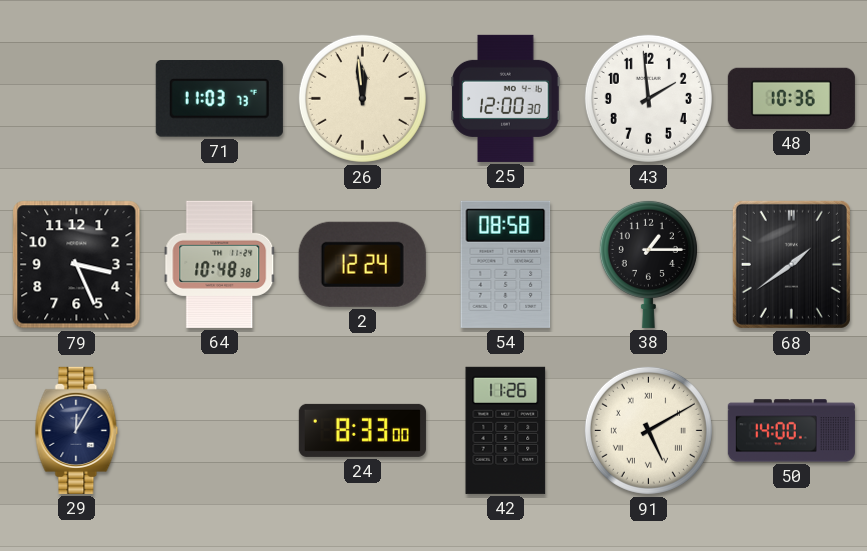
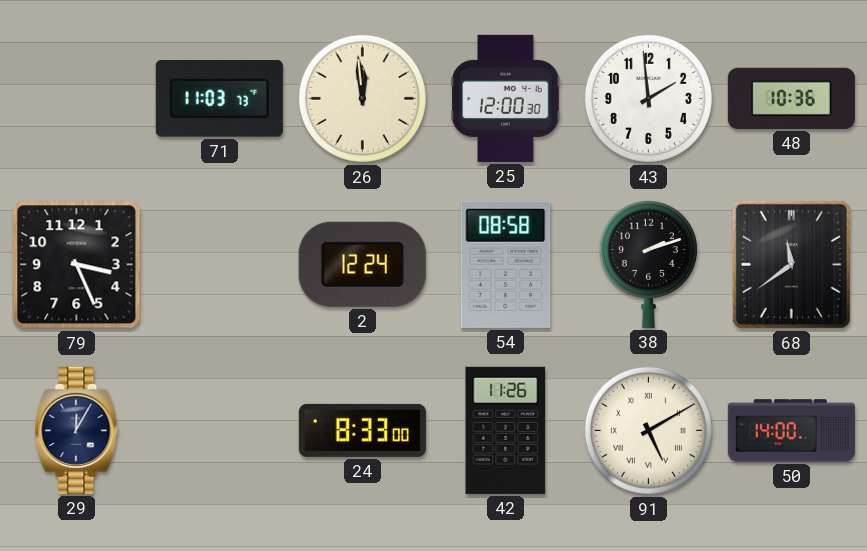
64: 10:48 -> none (220, 264)
38: 1:15 -> 2:12 (648, 264)
68: 1:39 -> 11:39 (791, 264)
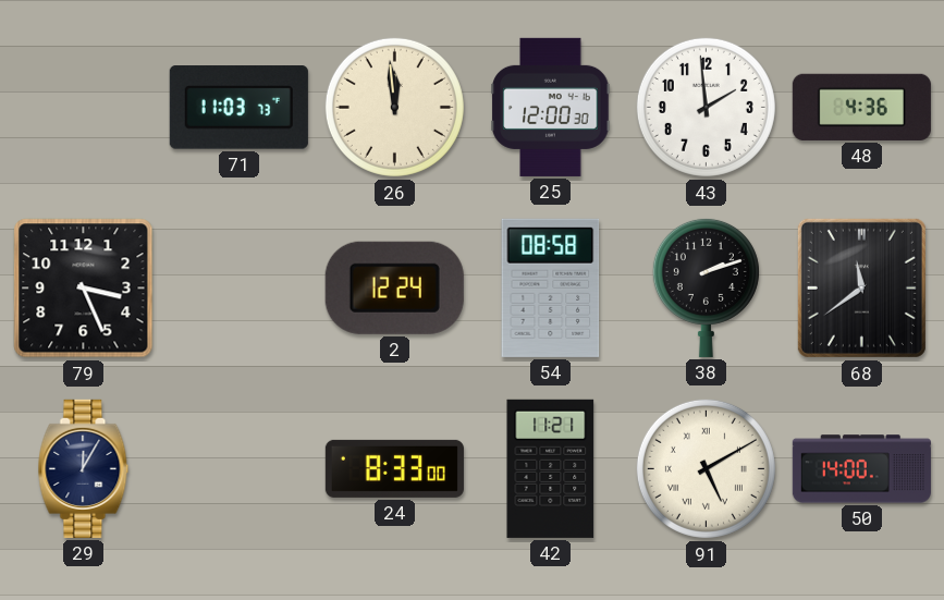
48: 10:36 -> 4:36 (861, 107)
42: 11:26 -> 11:21 (551, 468)
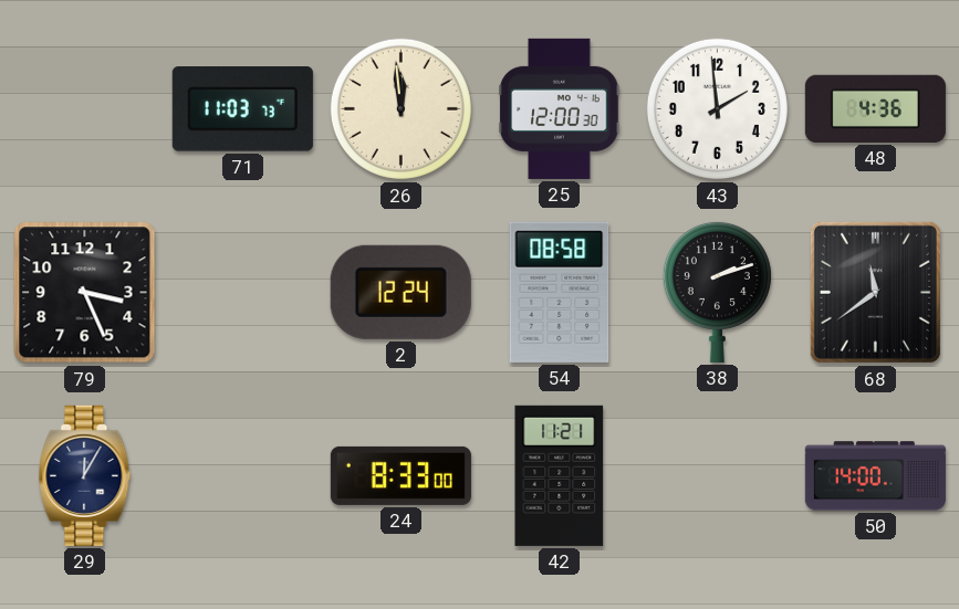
91: 5:10 -> none (706, 468)
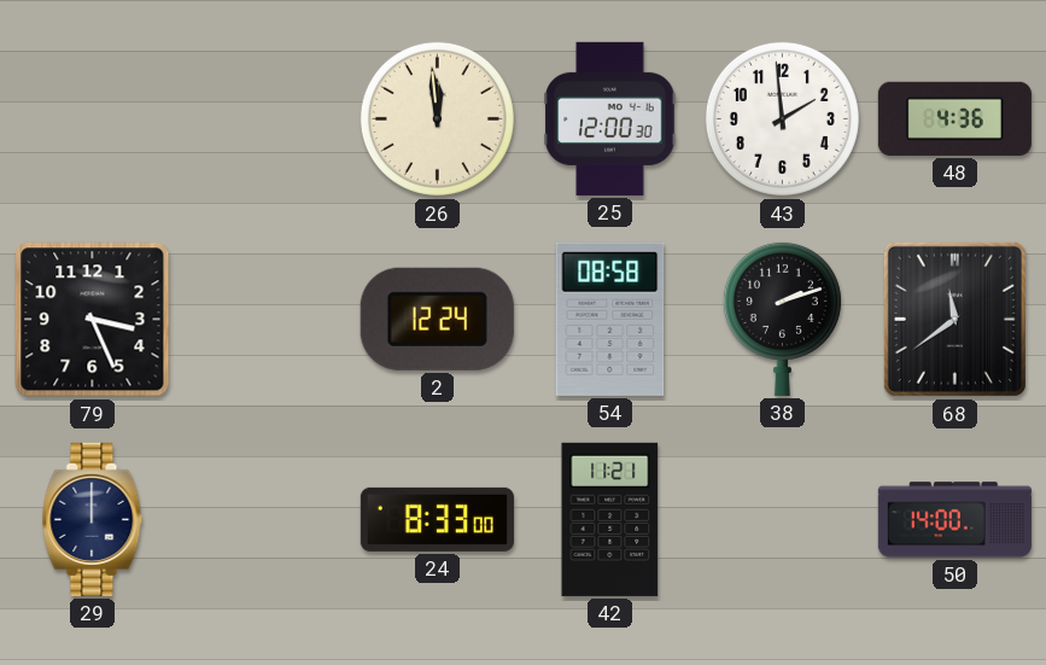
71: 11:03 -> none (242, 109)
29: 12:05 -> 12:00 (93, 519)
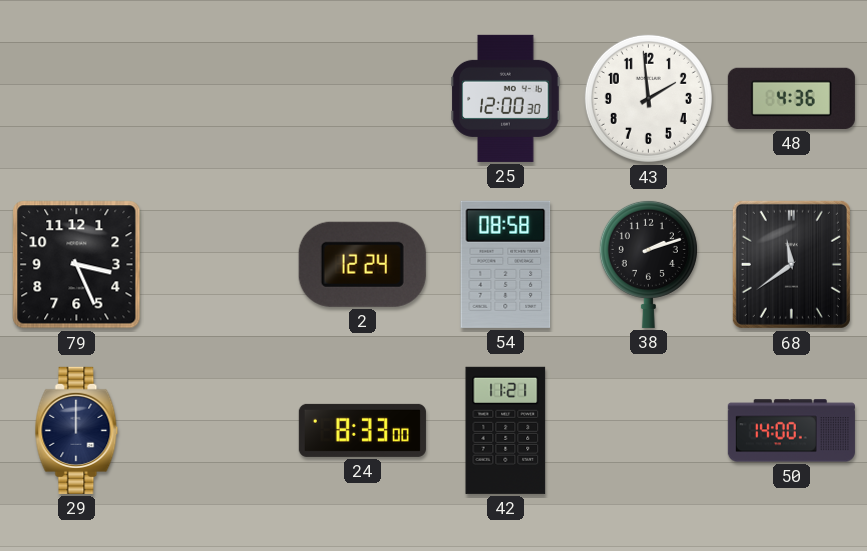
26: 11:59 -> none (437, 118)
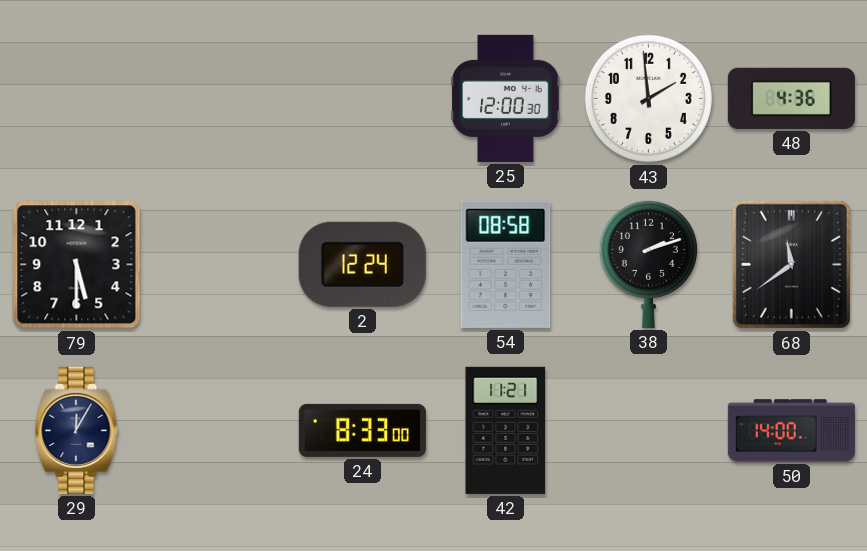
79: 3:26 -> 5:30 (77, 265)
29: 12:00 -> 12:05 (77, 430)
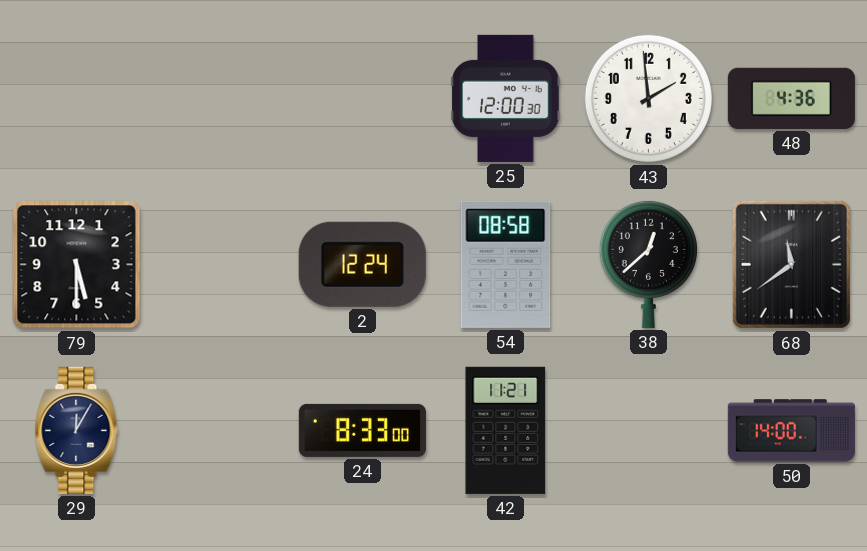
38: 2:12 -> 12:38 (648, 264)
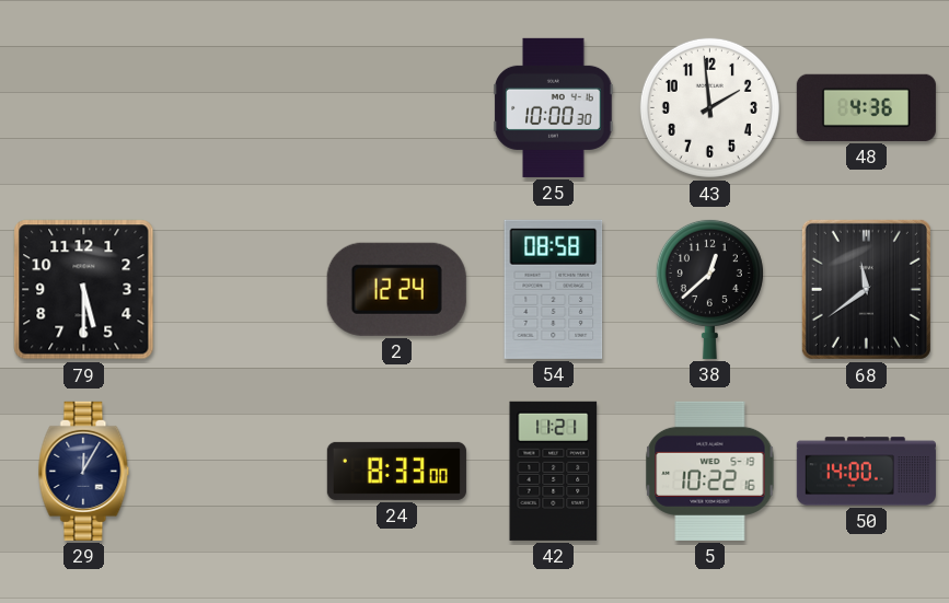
25: 12:00 -> 10:00 (554, 107)
5: none -> 10:22 (710, 471)
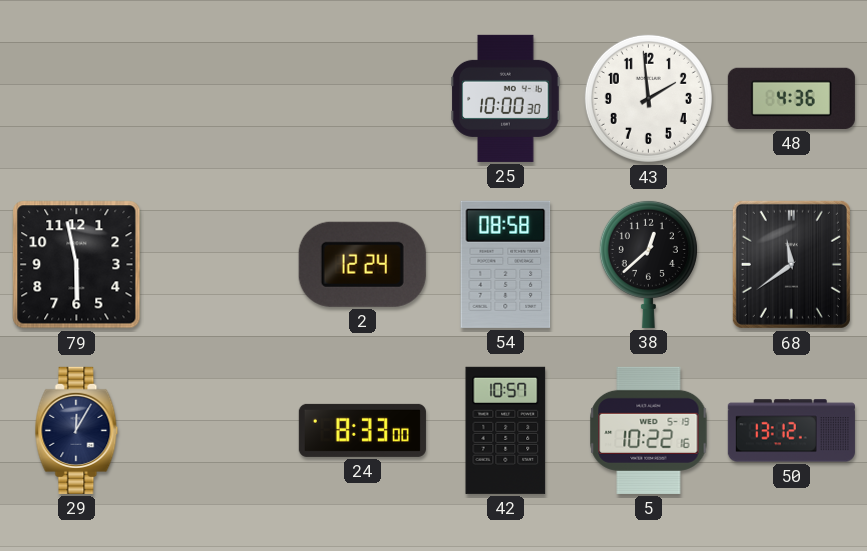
79: 5:30 -> 5:58 (77, 265)
42: 11:21 -> 10:57 (506, 430)
50: 14:00 -> 13:12 (791, 431)
